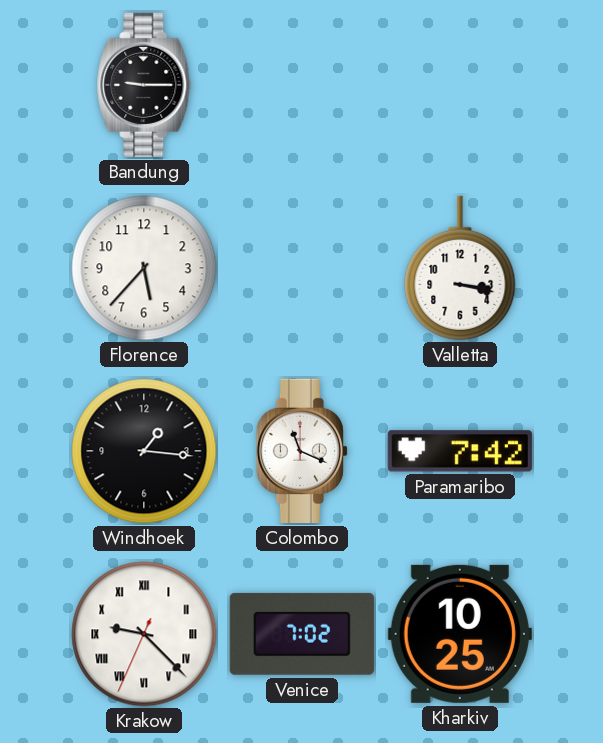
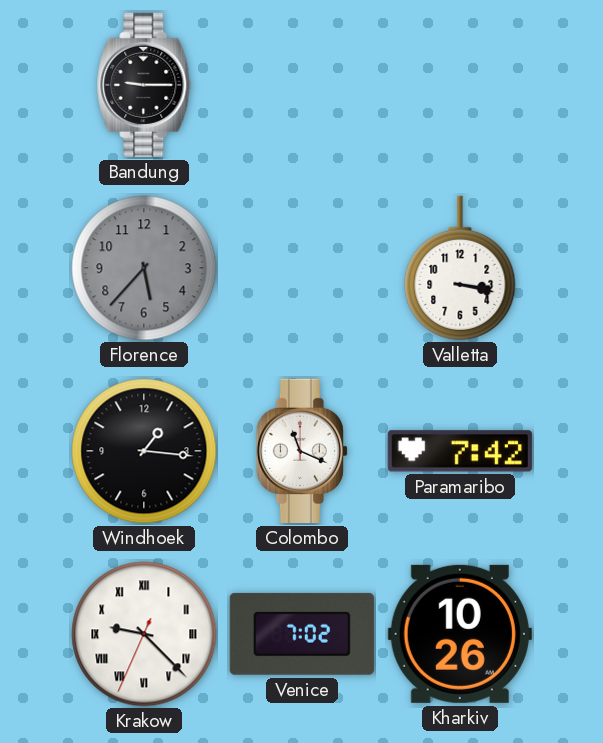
Florence dial: white -> grey (144, 268)
Kharkiv: 10:25 -> 10:26 (460, 634)
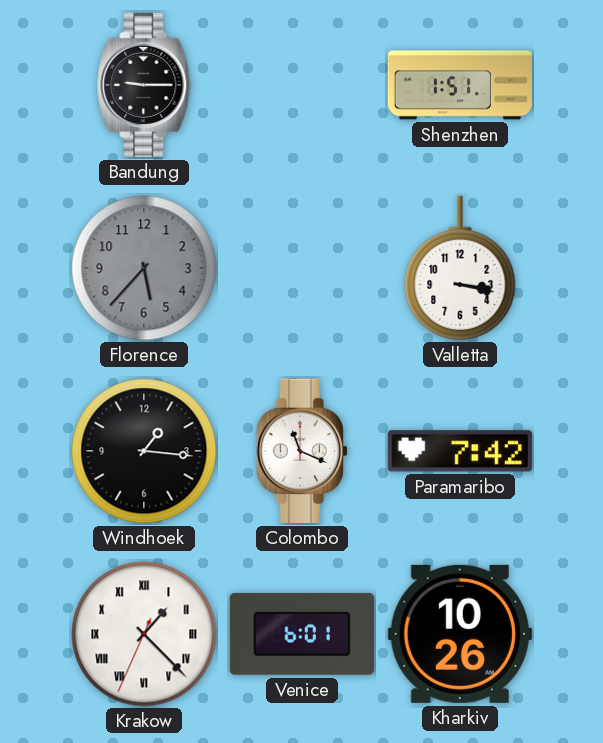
Shenzhen: none -> 1:51 (459, 85)
Krakow: 9:22 -> 1:22 (144, 634)
Venice: 7:02 -> 6:01 (302, 634)
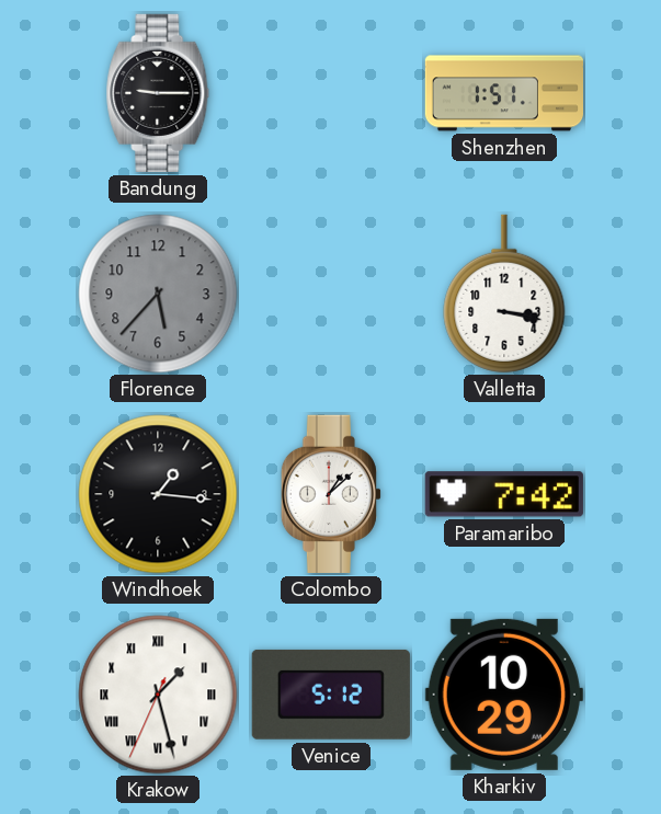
Colombo: 11:19 -> 1:08 (331, 494)
Krakow: 1:22 -> 1:27 (158, 695)
Venice: 6:01 -> 5:12 (331, 695)
Kharkiv: 10:26 -> 10:29 (504, 695)
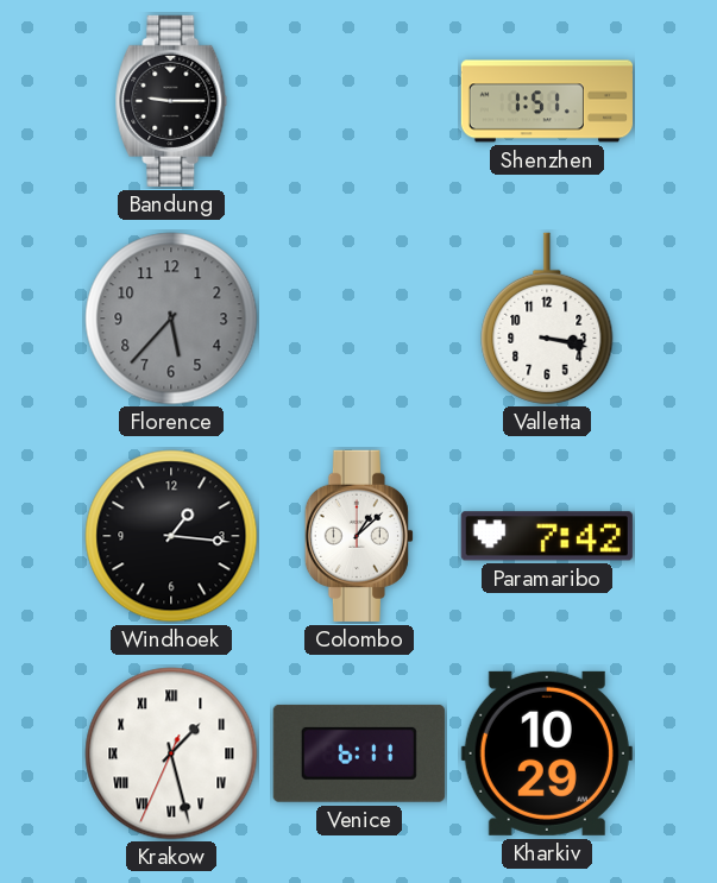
Venice: 5:12 -> 6:11 (359, 753)
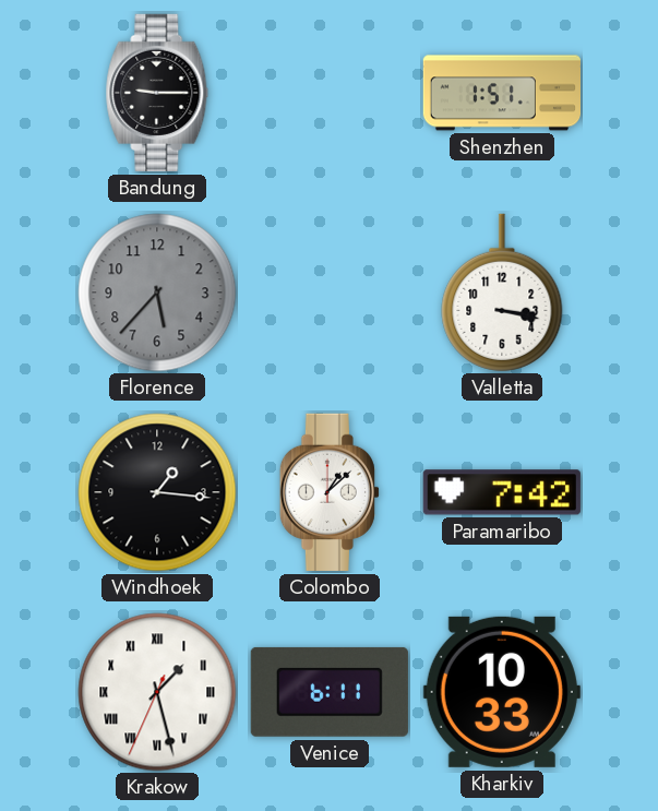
Kharkiv: 10:29 -> 10:33 (502, 692)
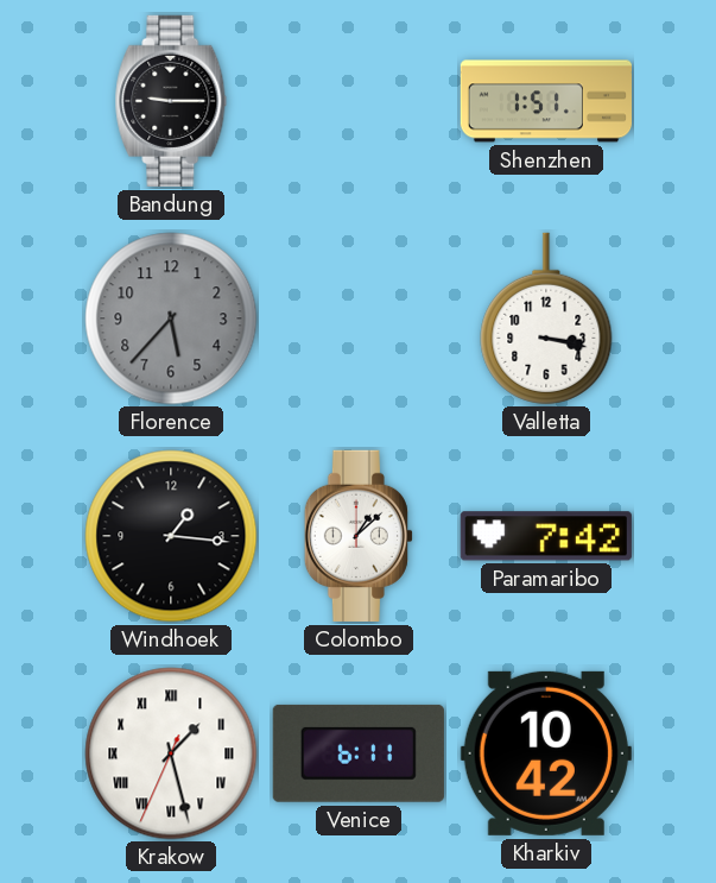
Kharkiv: 10:33 -> 10:42 (546, 753)
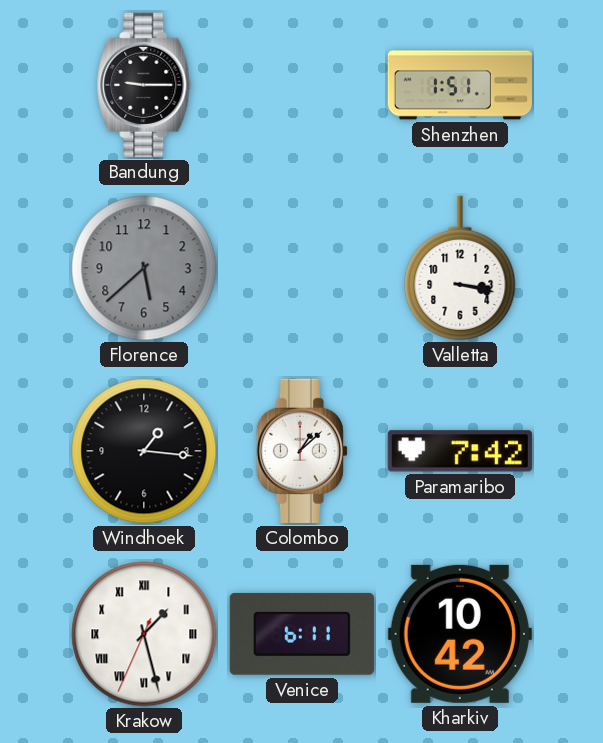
Florence: 5:37 -> 5:38 (144, 268)
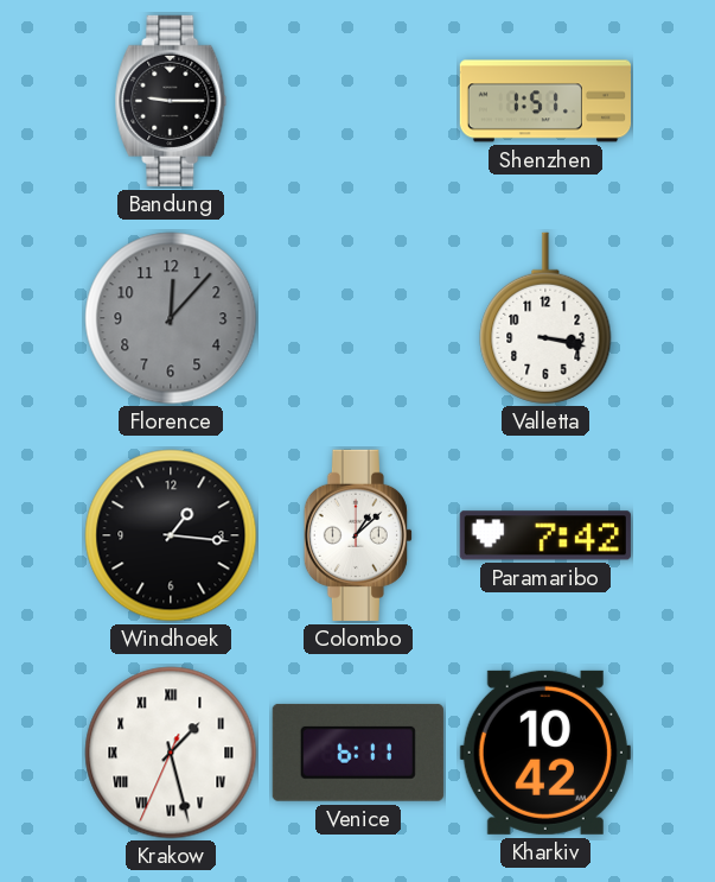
Florence: 5:38 -> 12:07 (171, 318)
